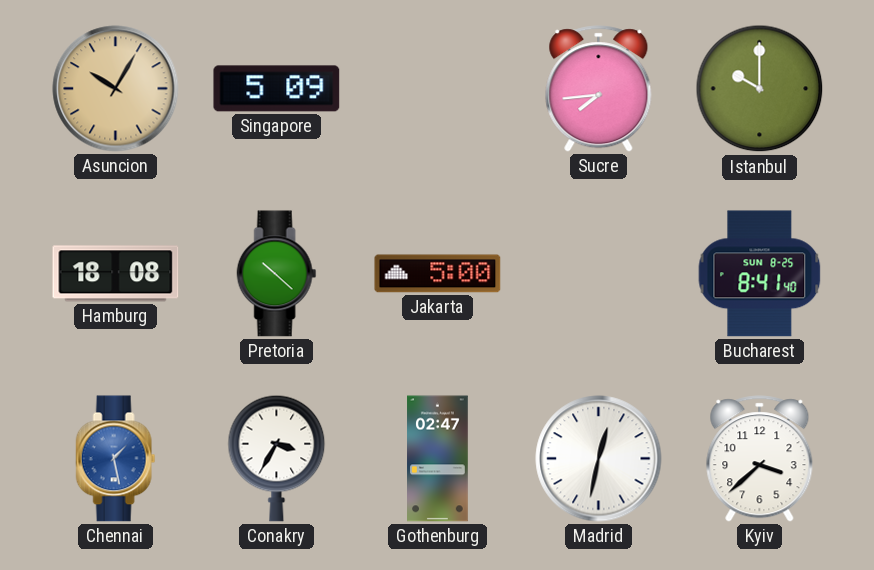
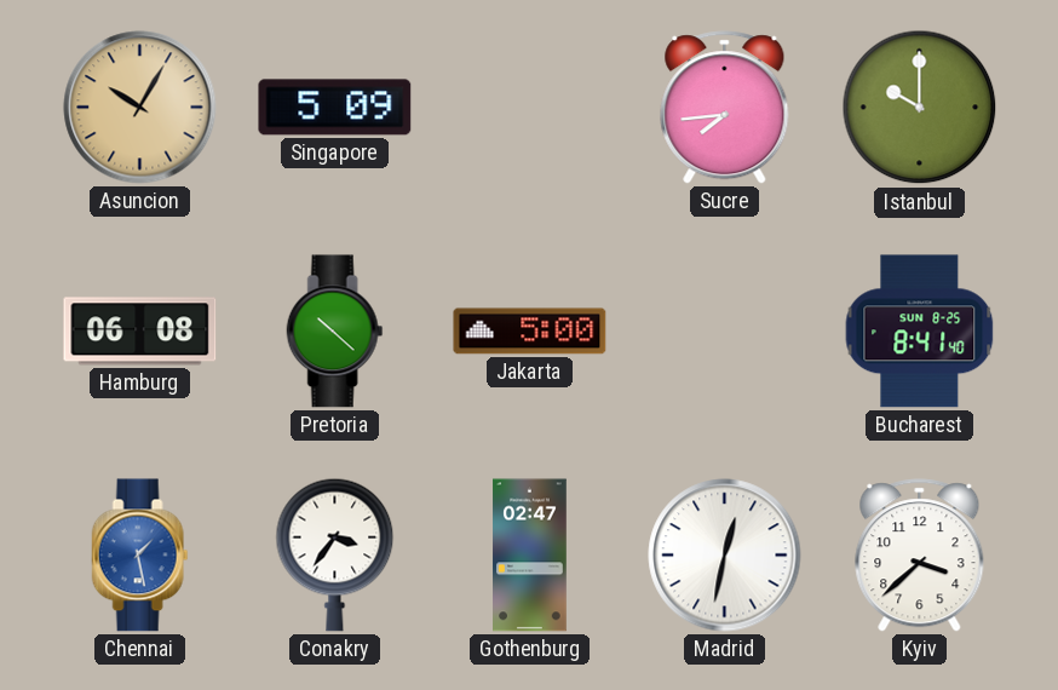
Hamburg: 18:08 -> 06:08 (140, 332)
Conakry: 3:35 -> 3:36 (335, 554)
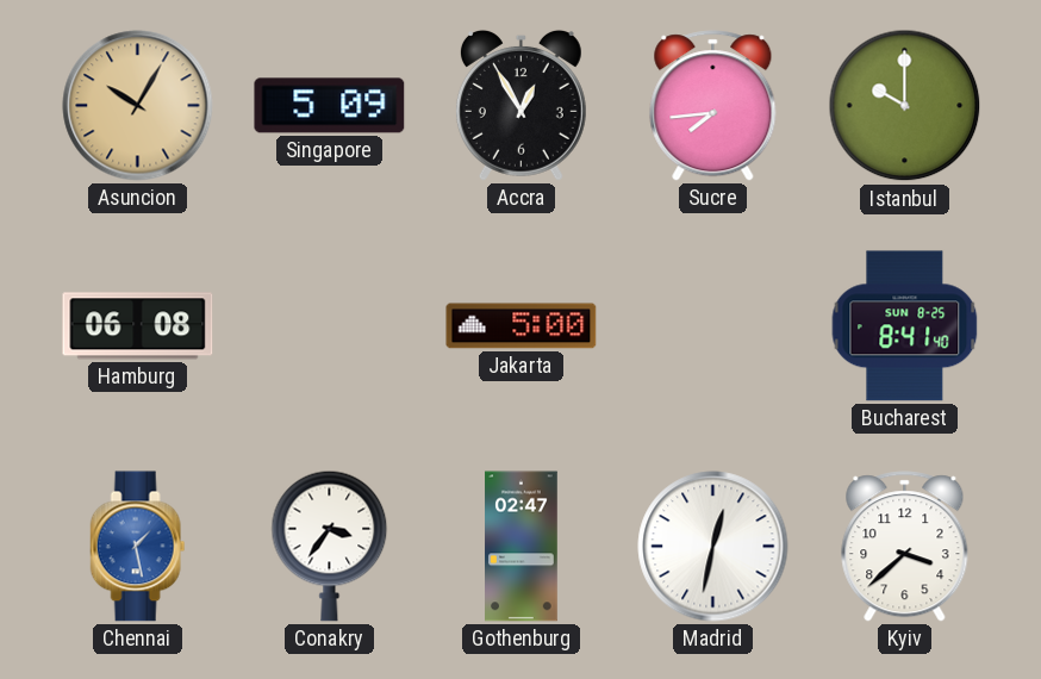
Accra: none -> 12:55 (520, 105)
Pretoria: 10:22 -> none (335, 332)
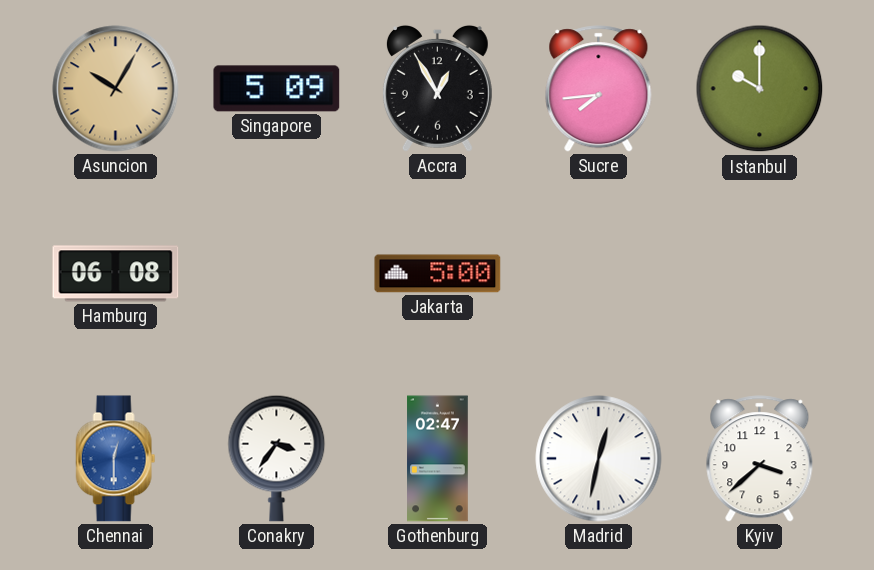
Bucharest: 8:41 -> none (905, 326)
Chennai: 1:28 -> 12:30 (116, 459)
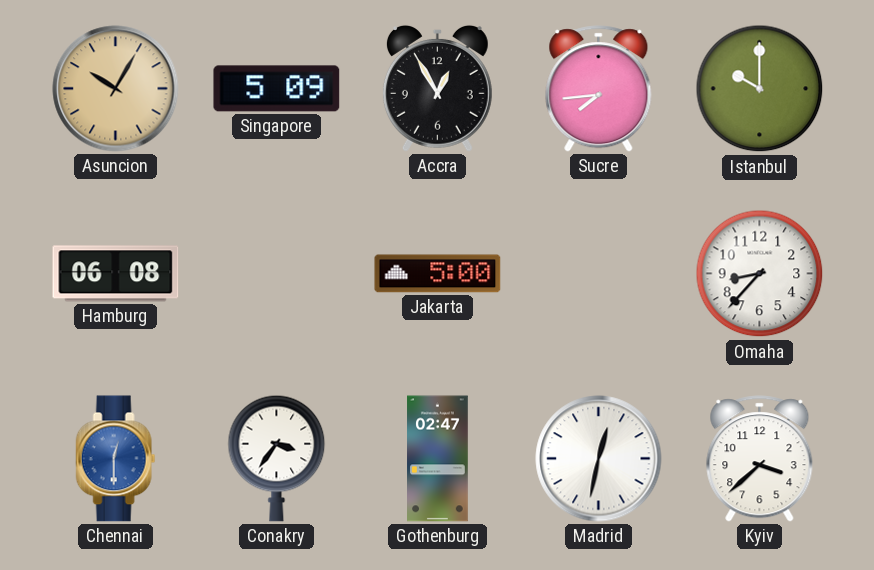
Omaha: none -> 8:37 (760, 274)
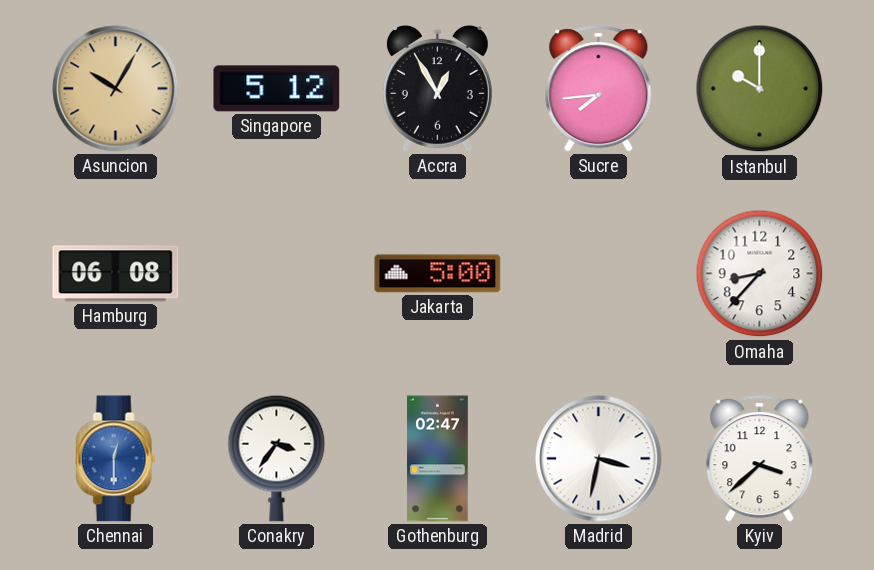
Singapore: 5:09 -> 5:12 (277, 89)
Madrid: 12:32 -> 3:32 (599, 459)
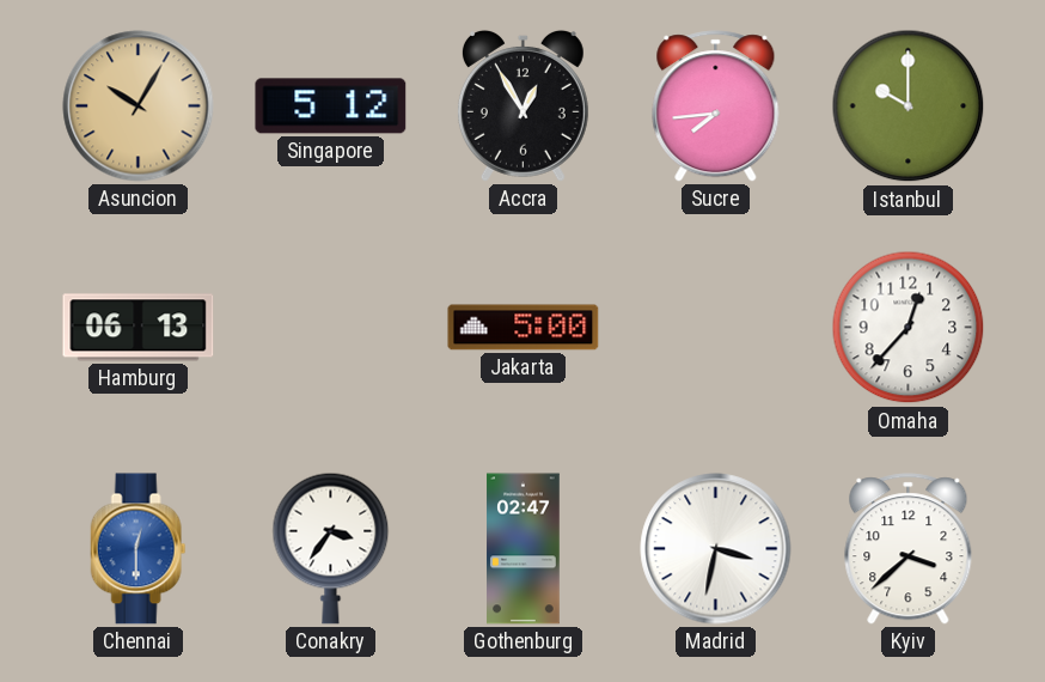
Hamburg: 06:08 -> 06:13 (139, 328)
Omaha: 8:37 -> 12:37 (909, 328)
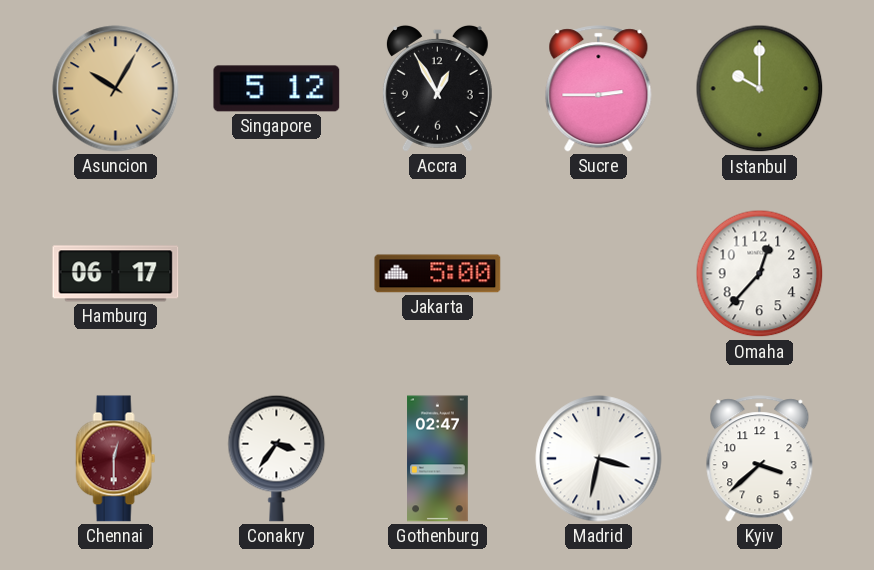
Sucre: 7:44 -> 2:45 (599, 89)
Hamburg: 06:13 -> 06:17 (116, 274)
Chennai dial: blue -> burgundy (116, 459)
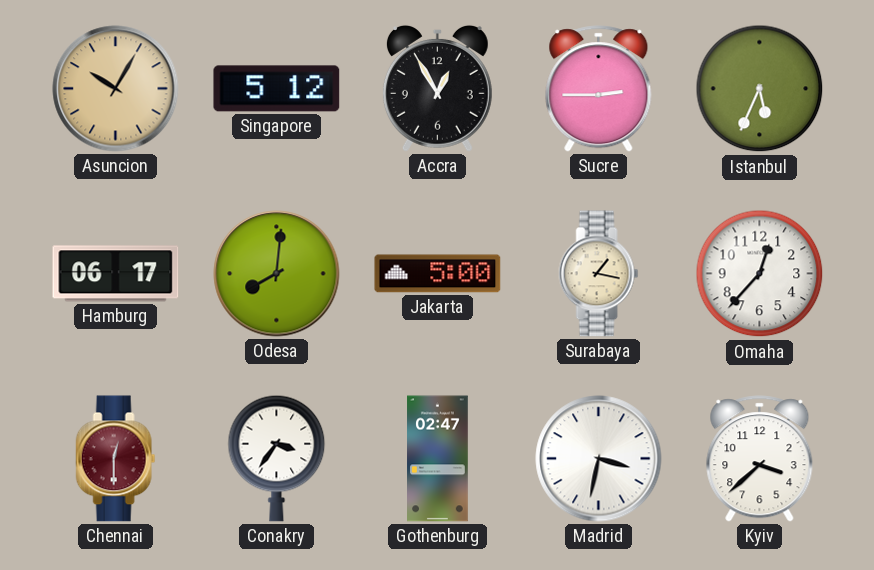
Istanbul: 10:00 -> 5:34 (760, 89)
Odesa: none -> 8:01 (277, 274)
Surabaya: none -> 1:17 (599, 274)
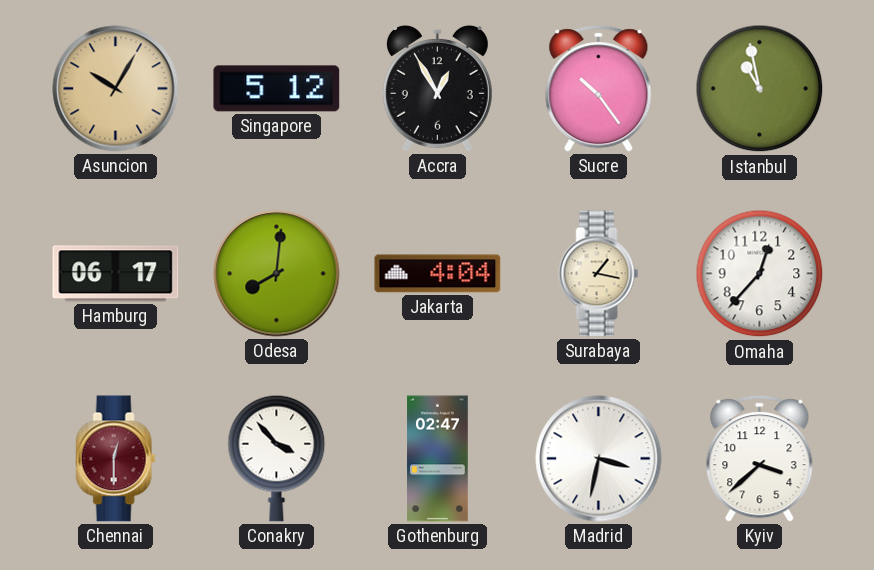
Sucre: 2:45 -> 10:24 (599, 89)
Istanbul: 5:34 -> 10:58 (760, 89)
Jakarta: 5:00 -> 4:04 (438, 274)
Conakry: 3:36 -> 3:53 (277, 458)
